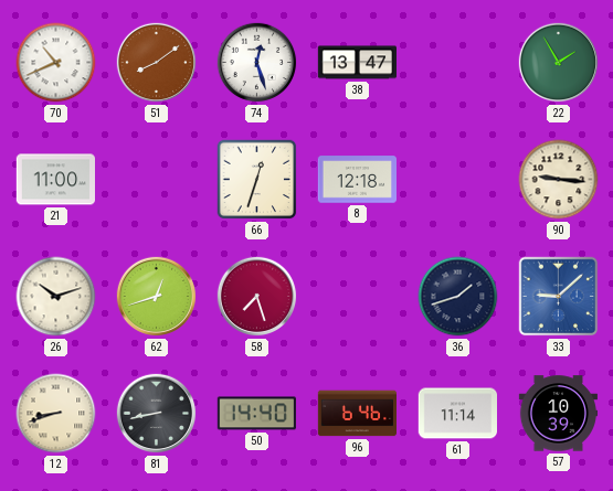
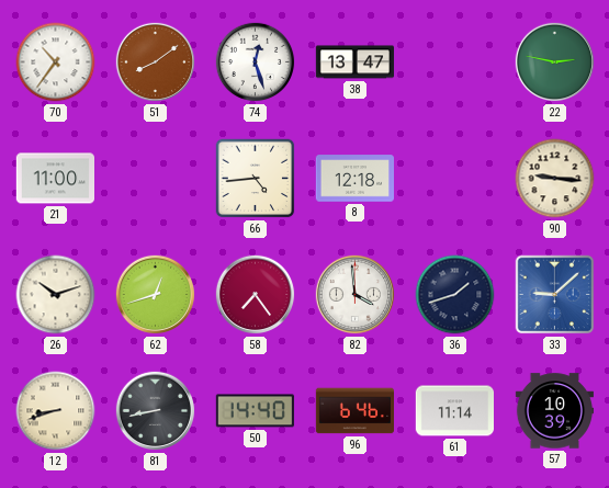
70: 10:41 -> 10:36 (56, 63)
22: 1:55 -> 2:47 (555, 63)
66: 12:33 -> 4:44 (256, 179)
58: 7:27 -> 7:24 (256, 295)
82: none -> 3:59 (356, 295)
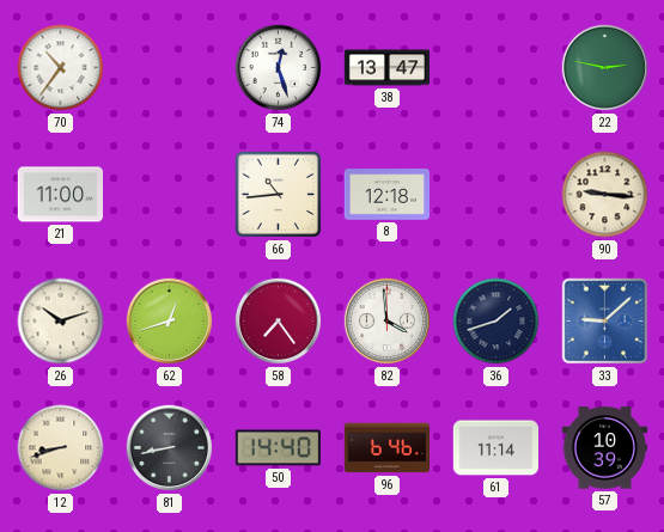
51: 8:09 -> none (156, 63)
66: 4:44 -> 10:44 (279, 195)
